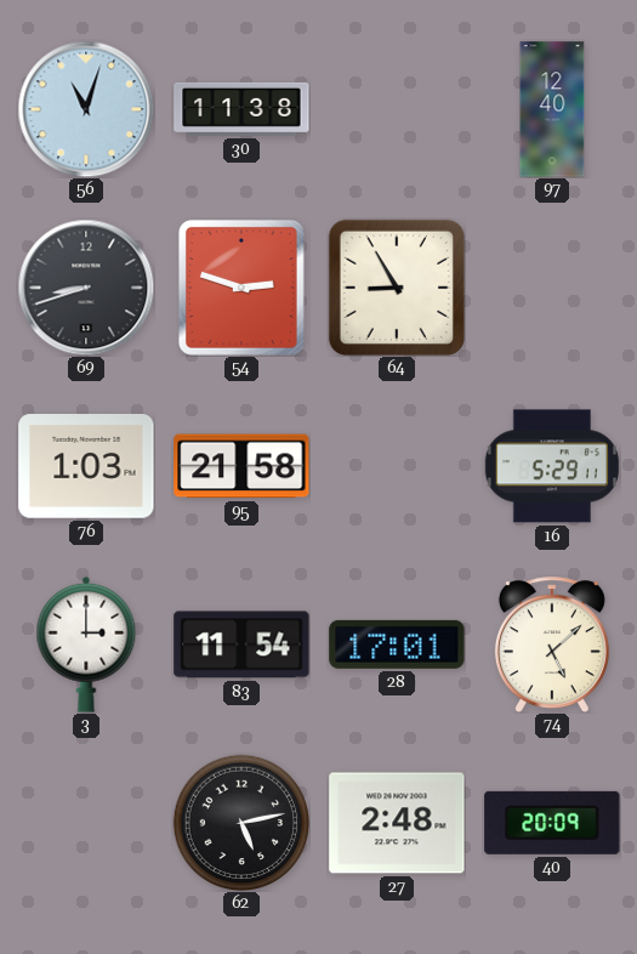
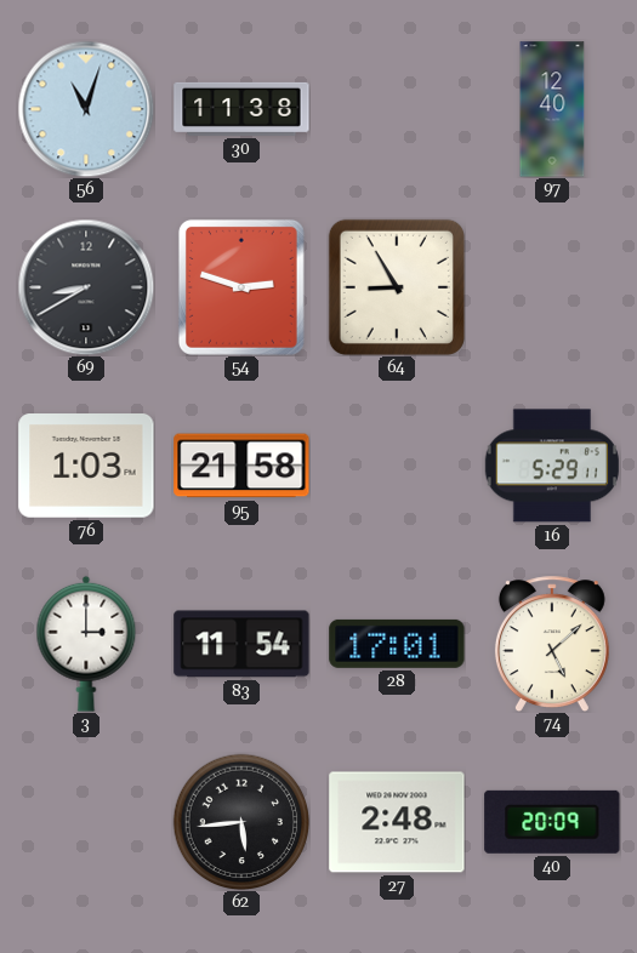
69: 8:42 -> 8:40 (86, 287)
62: 5:13 -> 5:44 (241, 822)
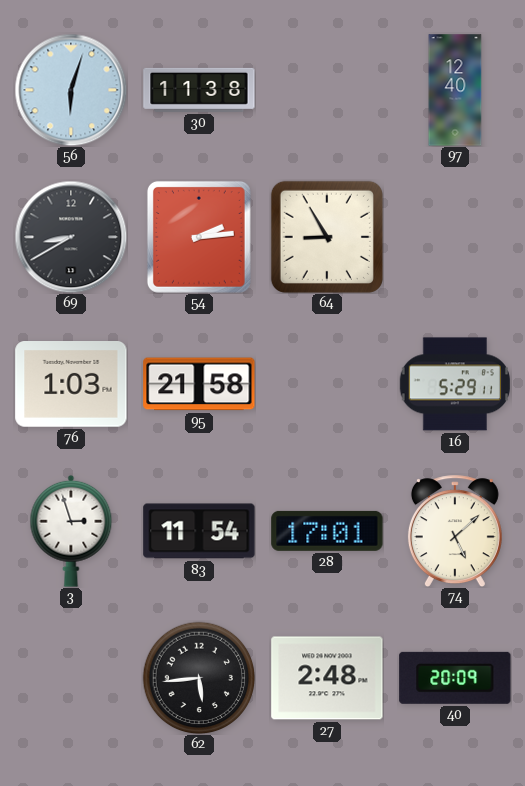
56: 11:03 -> 6:03 (71, 90)
54: 2:48 -> 2:14 (199, 237)
3: 3:00 -> 2:57 (71, 531)
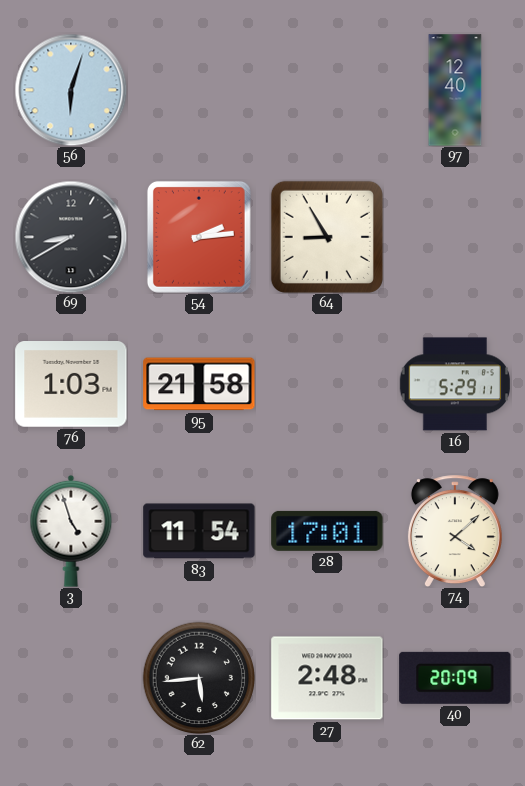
30: 11:38 -> none (199, 90)
3: 2:57 -> 4:57 (71, 531)
74: 5:08 -> 4:08 (455, 531)
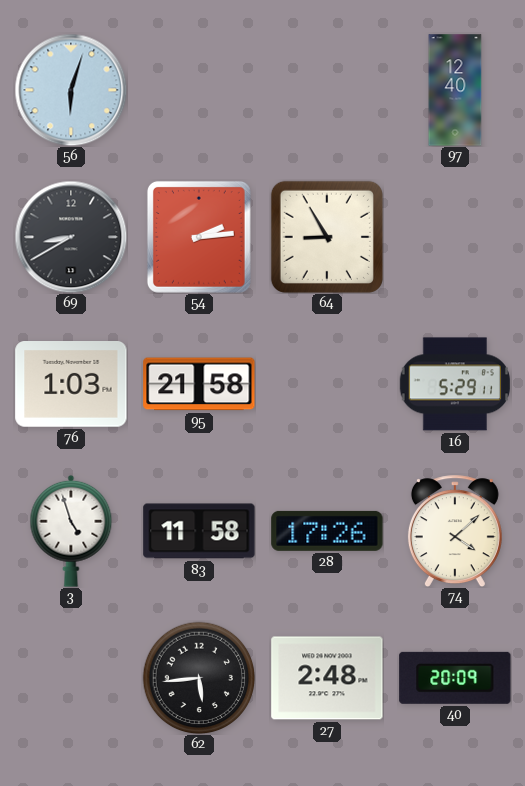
83: 11:54 -> 11:58 (199, 531)
28: 17:01 -> 17:26 (327, 531)
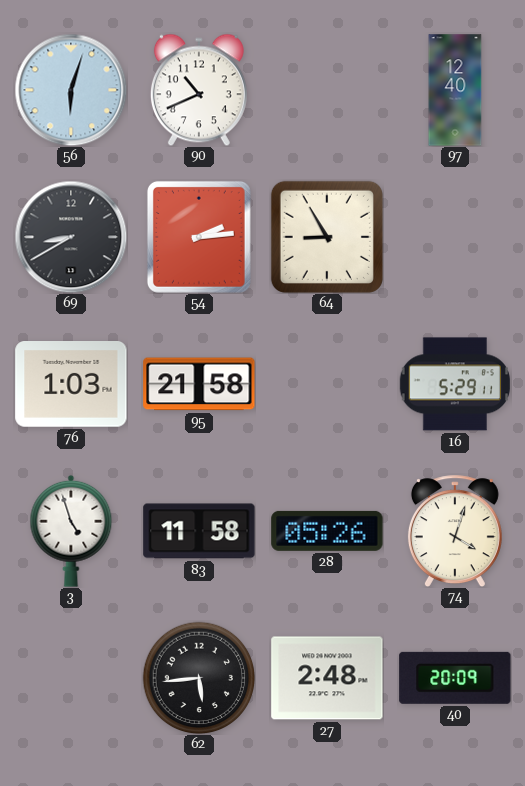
90: none -> 10:41 (199, 90)
28: 17:26 -> 05:26 (327, 531)
74: 4:08 -> 4:03 (455, 531)
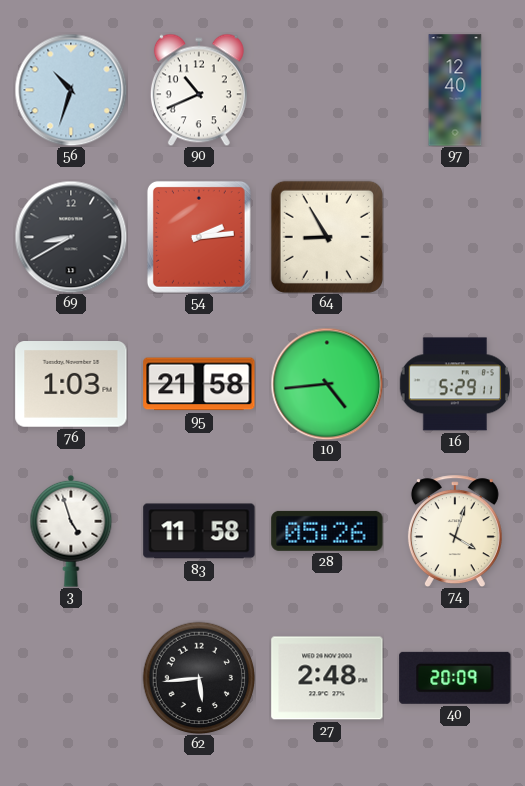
56: 6:03 -> 10:33 (71, 90)
10: none -> 4:44 (327, 384)
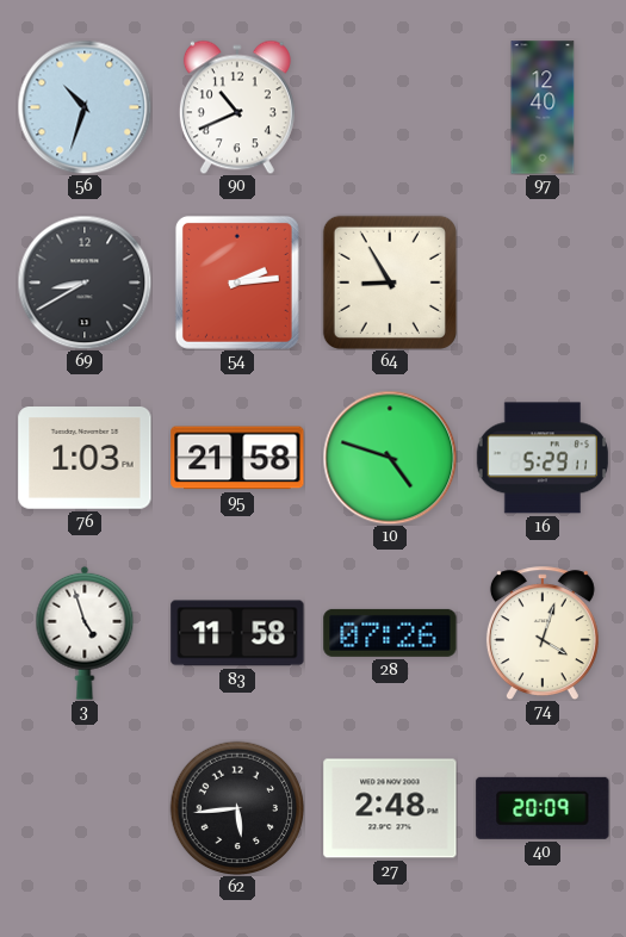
10: 4:44 -> 4:48 (390, 458)
28: 05:26 -> 07:26 (390, 633)
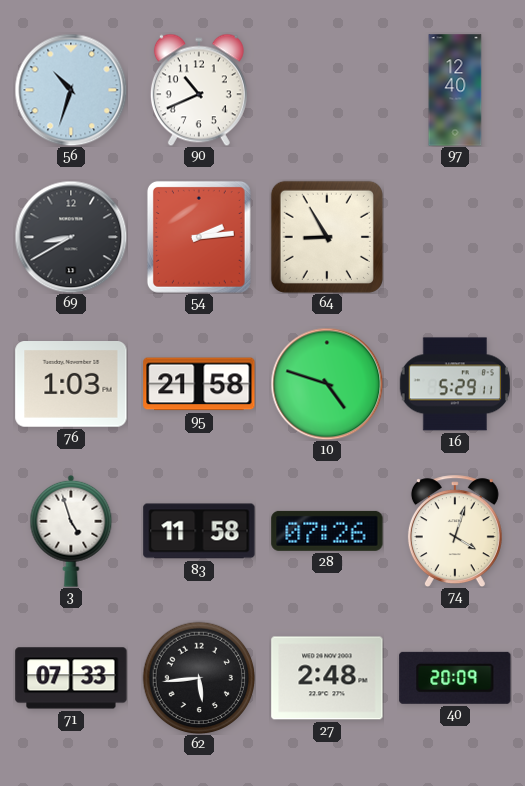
71: none -> 07:33 (71, 678)
